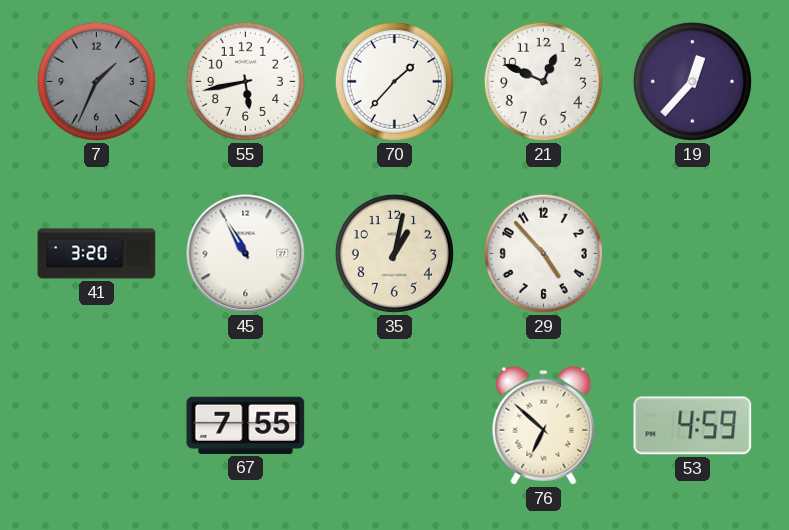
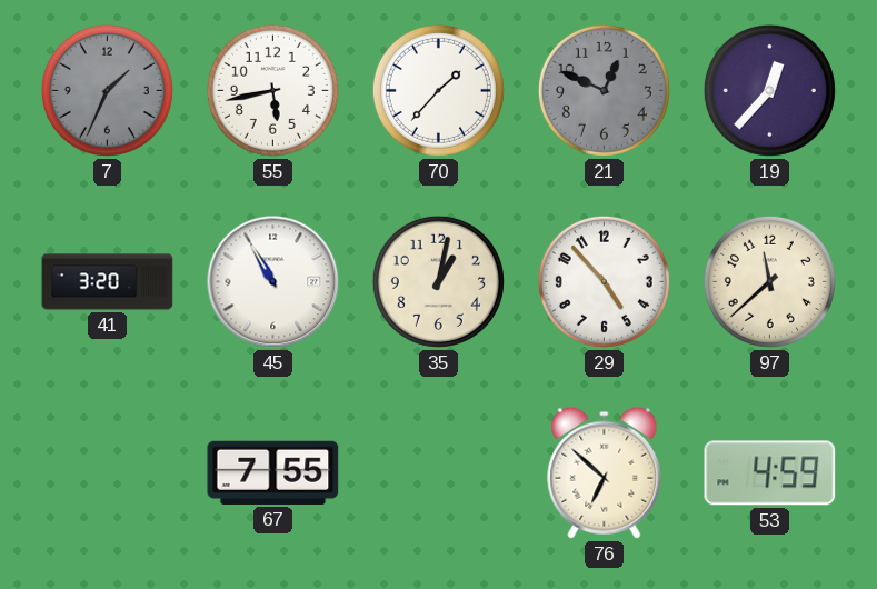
21 dial: white -> grey (604, 90)
97: none -> 11:38 (769, 281)
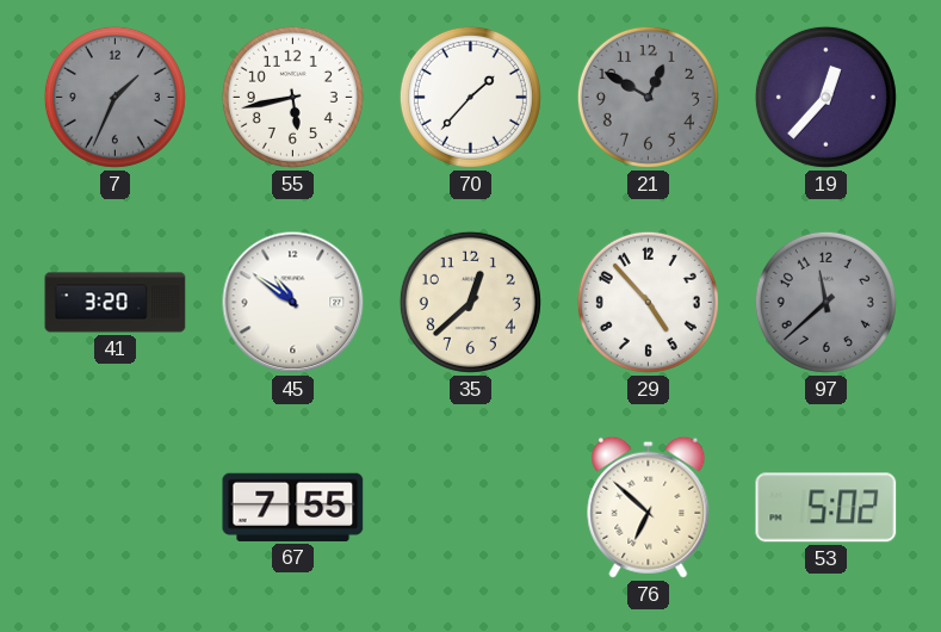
21: 12:49 -> 12:50 (648, 97)
45: 10:55 -> 10:51 (293, 303)
35: 1:02 -> 12:38 (470, 302)
97 dial: cream -> grey (825, 302)
53: 4:59 -> 5:02 (827, 508)
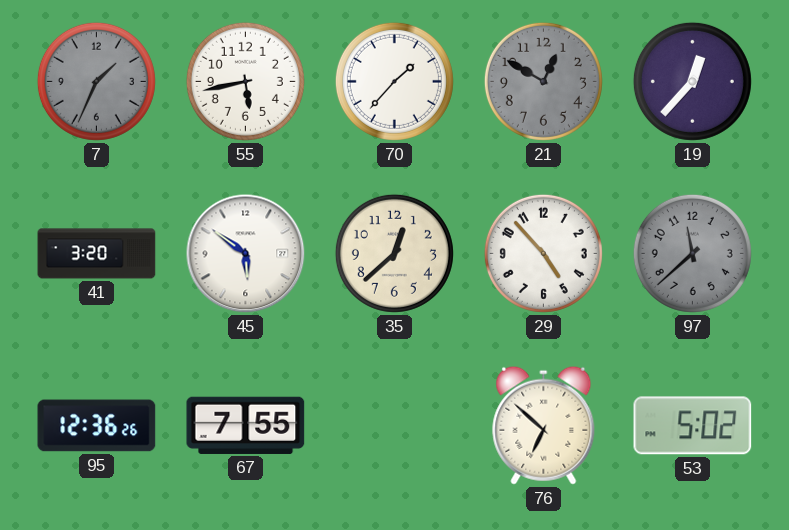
45: 10:51 -> 5:51 (246, 254)
95: none -> 12:36 (97, 426)
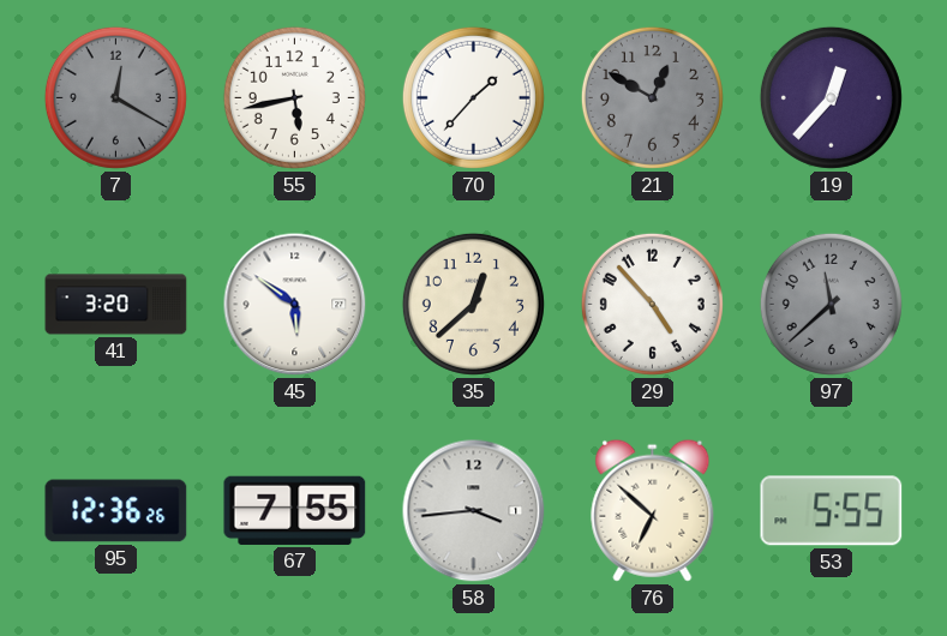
7: 1:34 -> 12:20 (115, 97)
58: none -> 3:44 (474, 511)
53: 5:02 -> 5:55 (832, 511)
